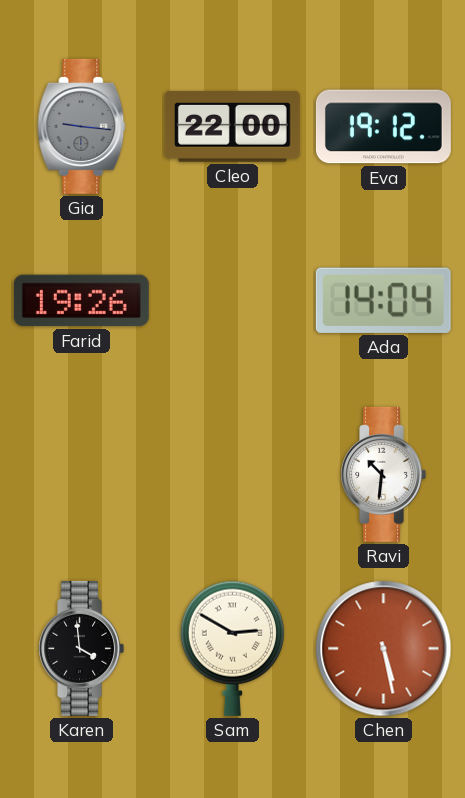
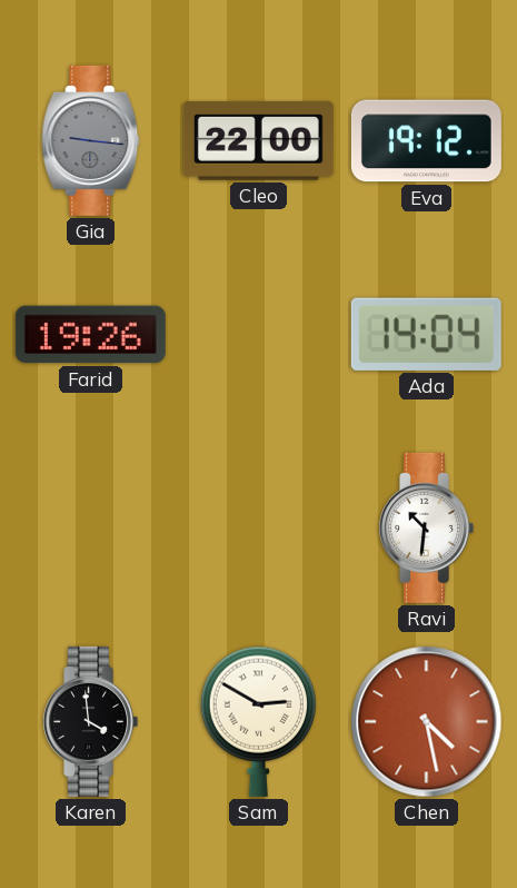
Chen: 5:28 -> 4:28 (427, 722)
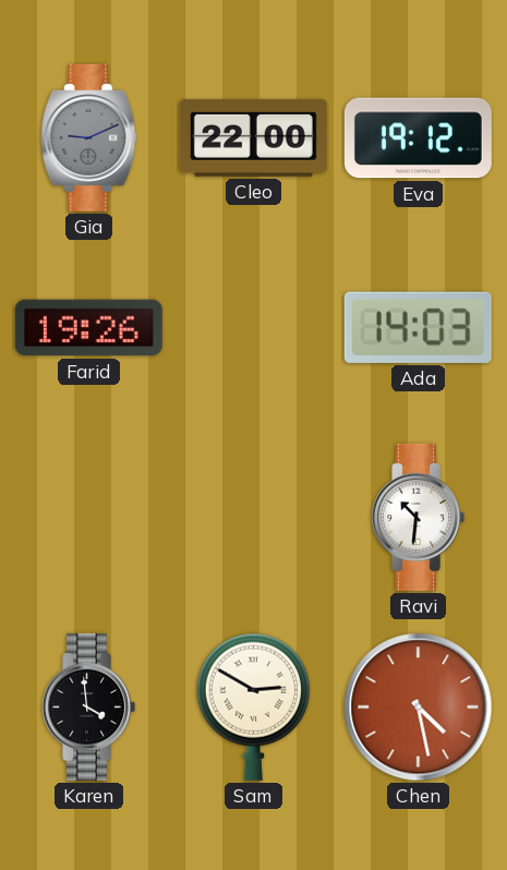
Gia: 9:16 -> 9:11 (89, 137)
Ada: 14:04 -> 14:03 (418, 327)
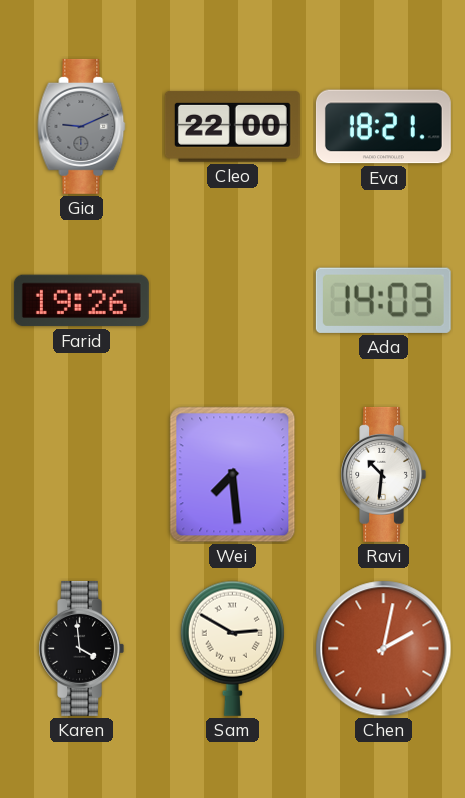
Eva: 19:12 -> 18:21 (383, 127)
Wei: none -> 7:29 (233, 475)
Chen: 4:28 -> 2:02 (384, 649)
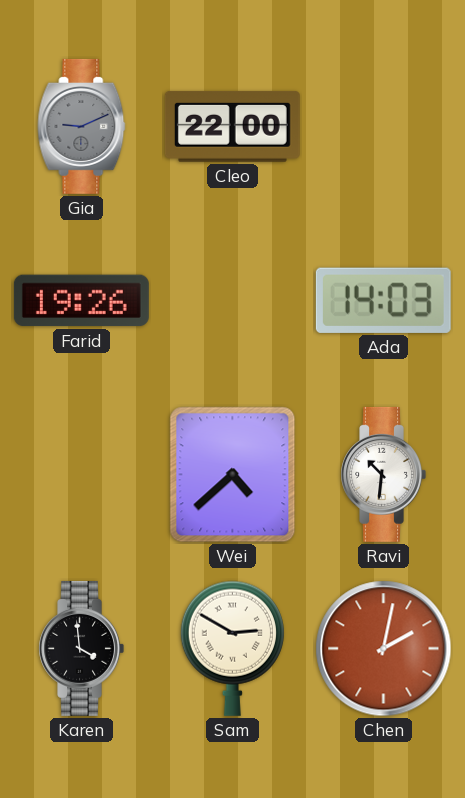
Eva: 18:21 -> none (383, 127)
Wei: 7:29 -> 4:38 (233, 475)
